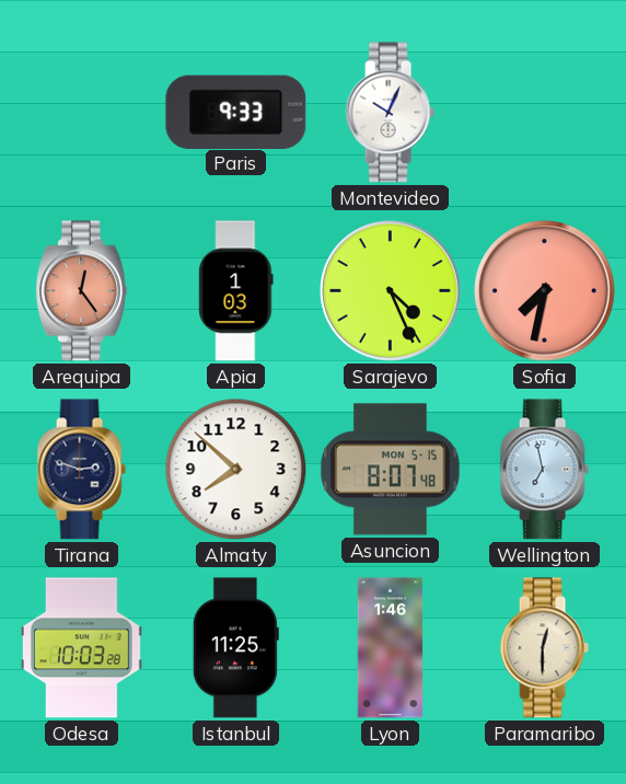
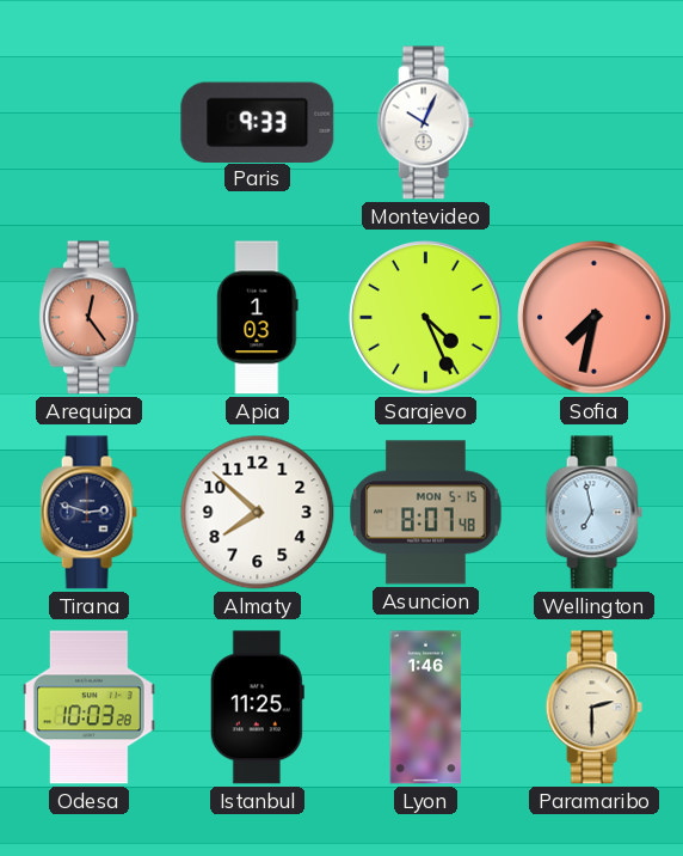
Paramaribo: 12:30 -> 2:30 (593, 708)
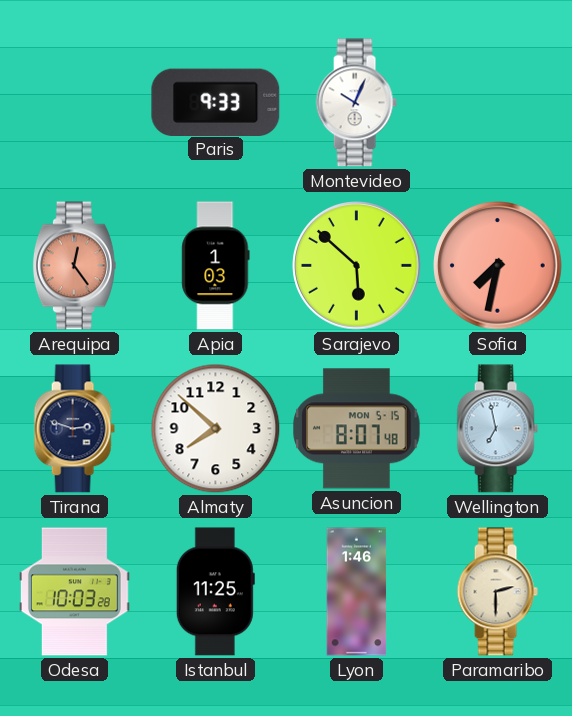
Sarajevo: 4:26 -> 5:52 (357, 266)
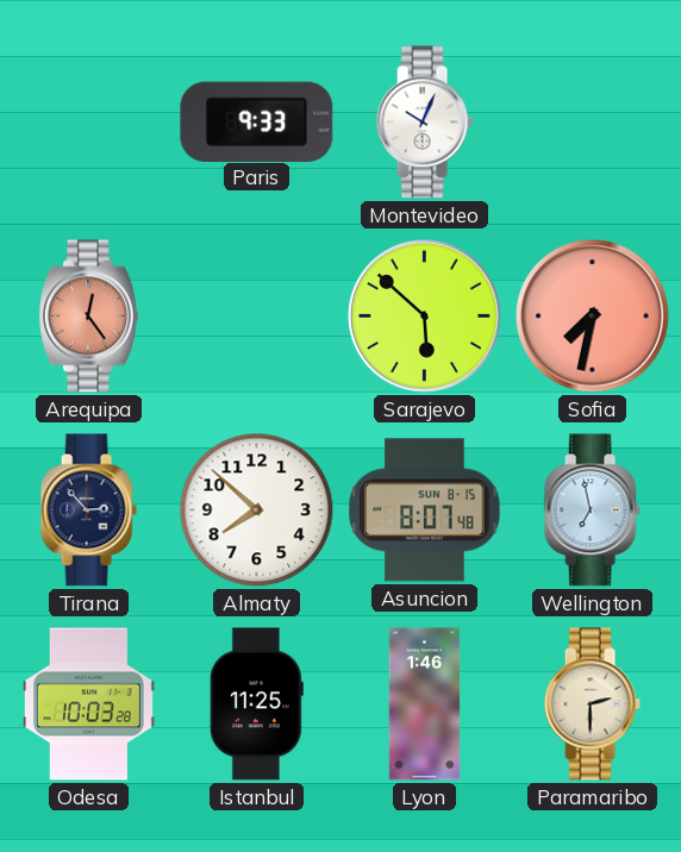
Apia: 1:03 -> none (216, 266)
Tirana: 2:48 -> 2:53 (88, 510)
Asuncion date: MON 5-15 -> SUN 8-15 (425, 510)
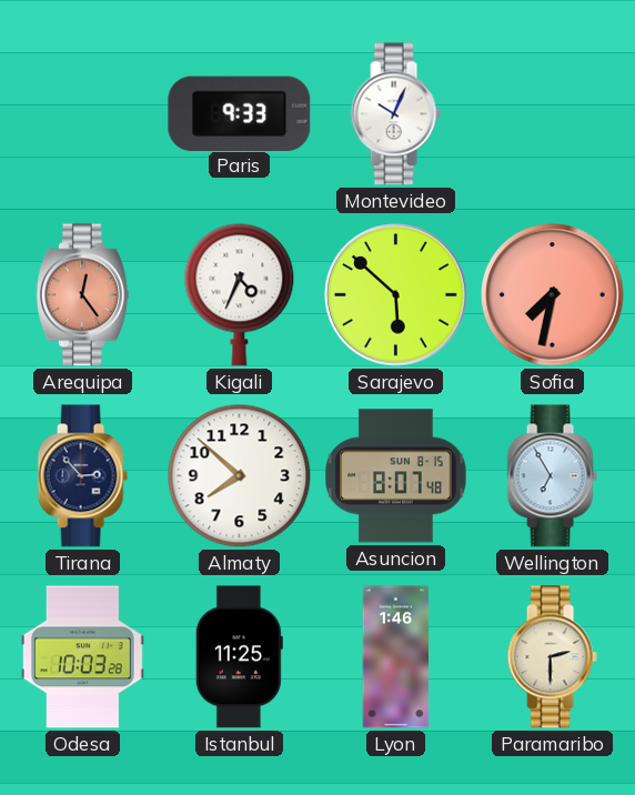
Kigali: none -> 4:34 (240, 294)
Wellington: 6:58 -> 6:55 (552, 476)
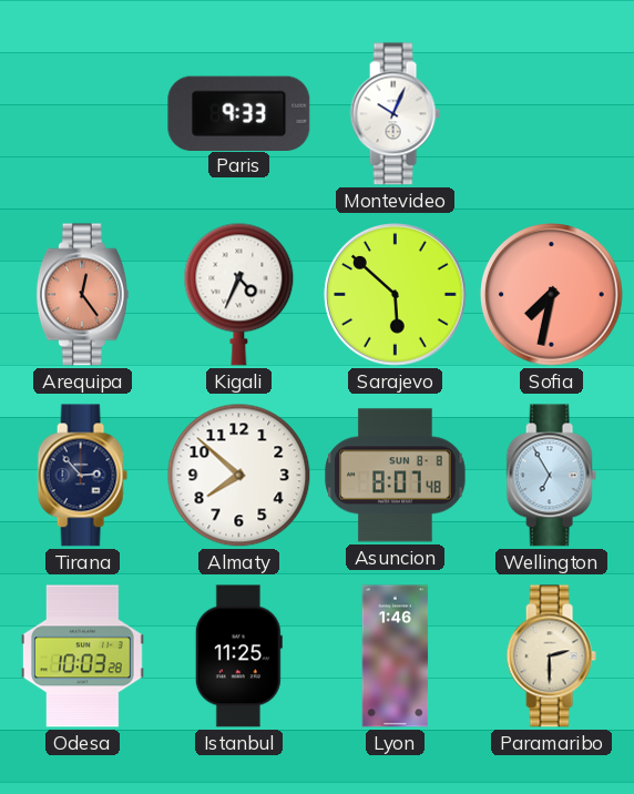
Asuncion date: SUN 8-15 -> SUN 8-8 (396, 476)
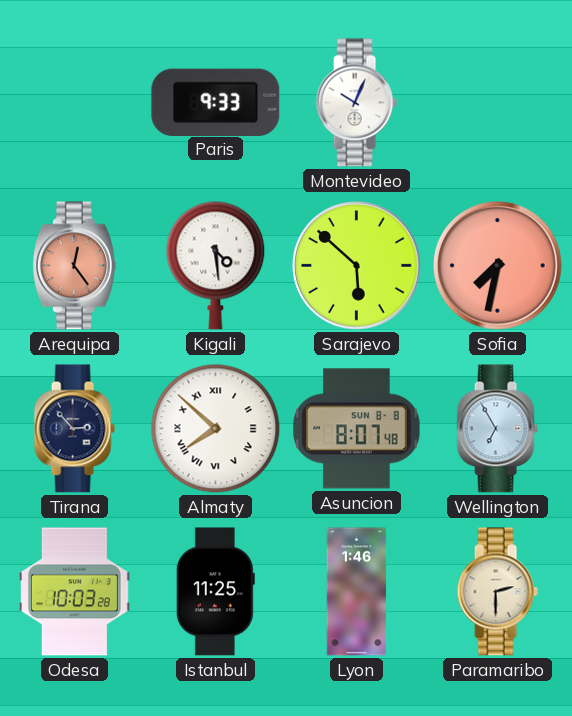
Kigali: 4:34 -> 4:29 (216, 265)
Almaty numerals: Arabic -> Roman (216, 429)
